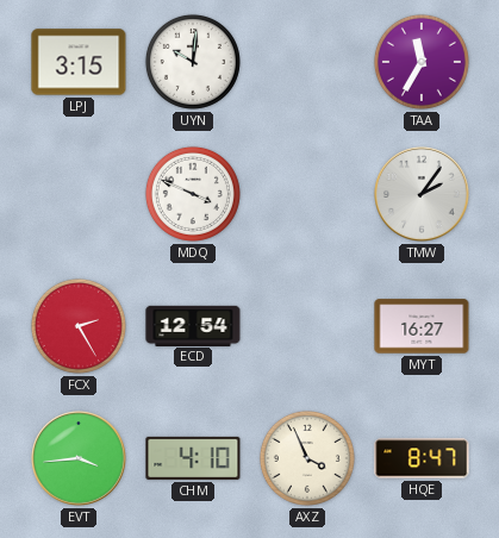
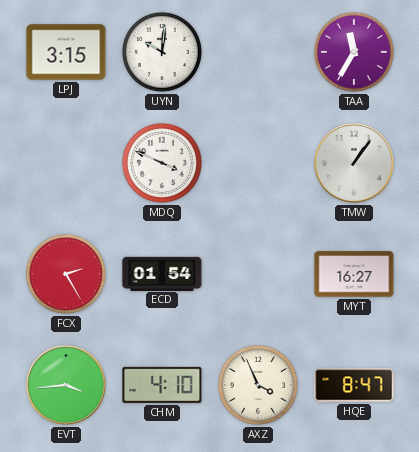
TMW: 2:06 -> 1:06 (354, 163)
ECD: 12:54 -> 01:54 (162, 273)
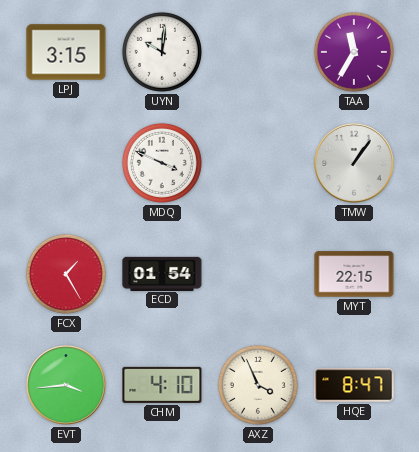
FCX: 2:25 -> 1:25 (66, 274)
MYT: 16:27 -> 22:15 (354, 274)
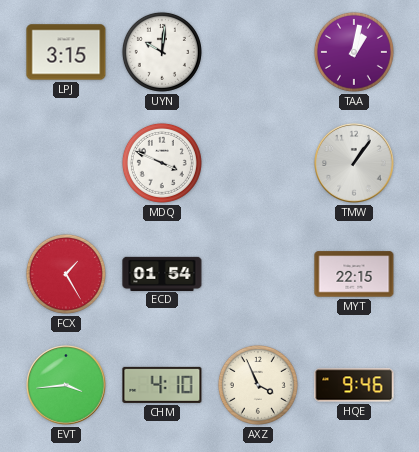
TAA: 11:35 -> 1:02 (354, 52)
HQE: 8:47 -> 9:46 (354, 385)
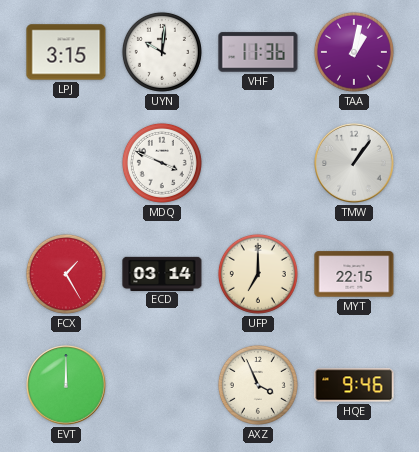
VHF: none -> 11:36 (258, 52)
ECD: 01:54 -> 03:14 (162, 273)
UFP: none -> 7:00 (258, 274)
EVT: 3:44 -> 12:00 (66, 385)
CHM: 4:10 -> none (162, 385)
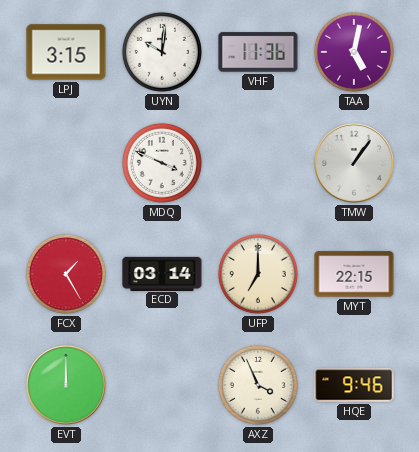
TAA: 1:02 -> 5:02 (354, 52)
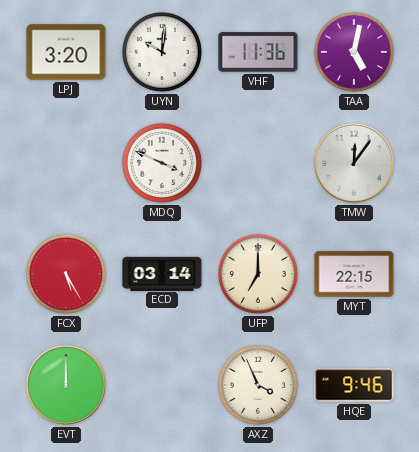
LPJ: 3:15 -> 3:20 (66, 52)
TMW: 1:06 -> 12:06 (354, 163)
FCX: 1:25 -> 5:25 (66, 274)
